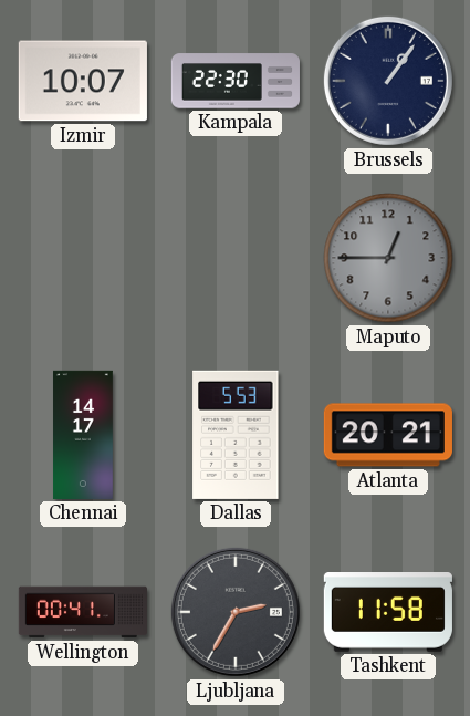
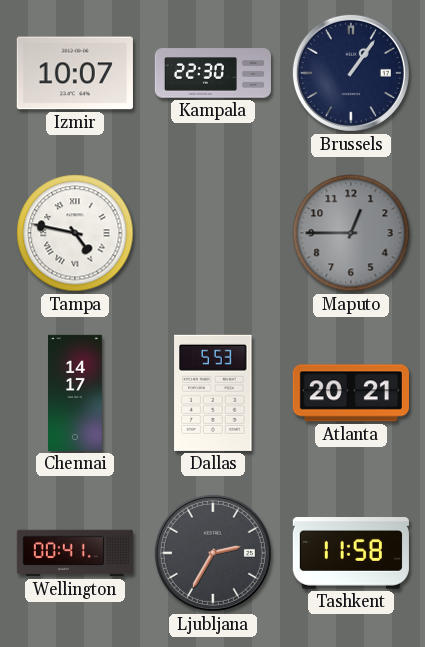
Tampa: none -> 4:47 (75, 233)
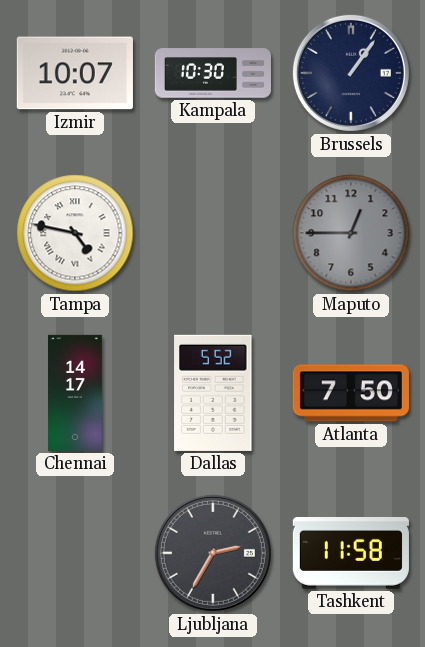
Kampala: 22:30 -> 10:30 (213, 73)
Dallas: 5:53 -> 5:52 (213, 393)
Atlanta: 20:21 -> 7:50 (351, 393)
Wellington: 00:41 -> none (75, 553)
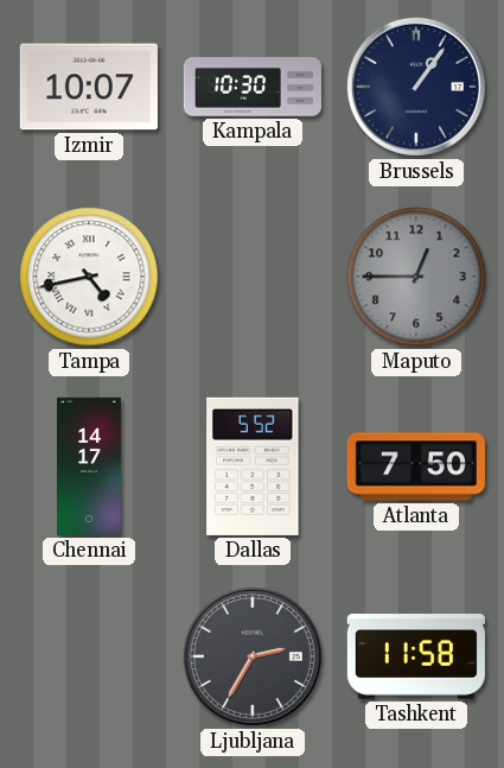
Tampa: 4:47 -> 4:43 (89, 277)
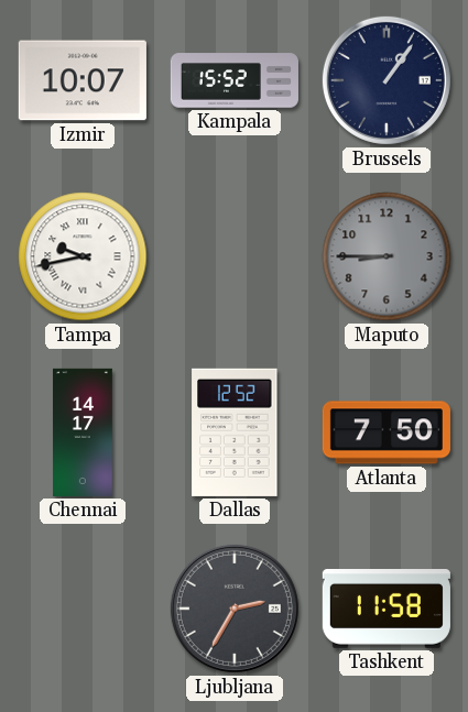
Kampala: 10:30 -> 15:52 (235, 80)
Tampa: 4:43 -> 9:43 (83, 256)
Maputo: 12:45 -> 8:45 (387, 256)
Dallas: 5:52 -> 12:52 (235, 432)
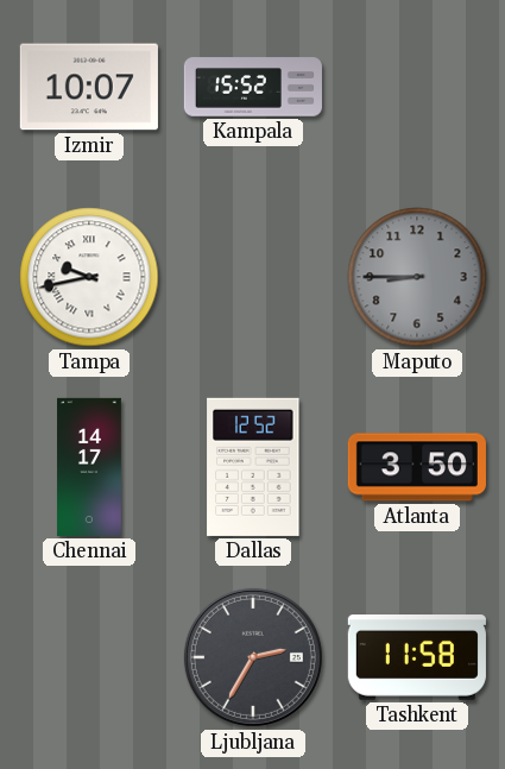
Brussels: 1:06 -> none (387, 80)
Atlanta: 7:50 -> 3:50 (417, 467)
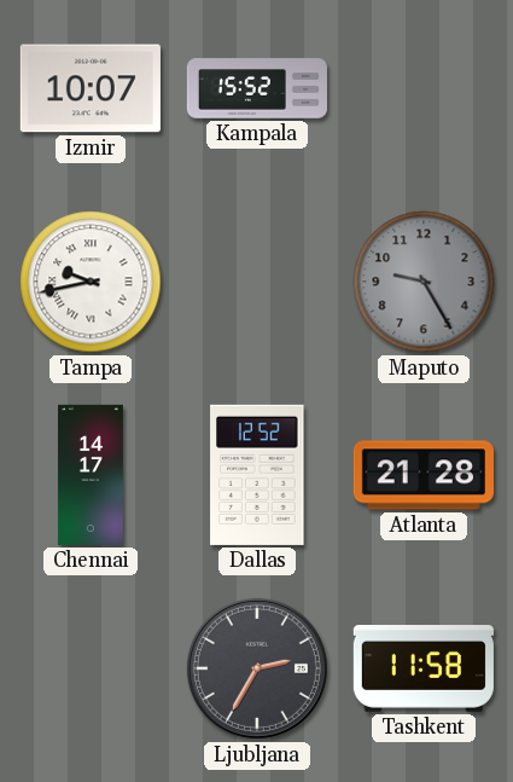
Maputo: 8:45 -> 9:25 (424, 282)
Atlanta: 3:50 -> 21:28 (424, 475)
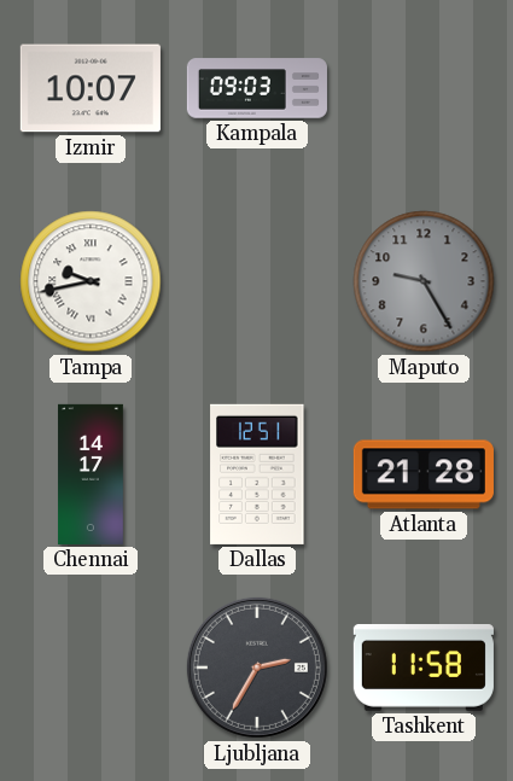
Kampala: 15:52 -> 09:03 (257, 88)
Dallas: 12:52 -> 12:51 (257, 474)
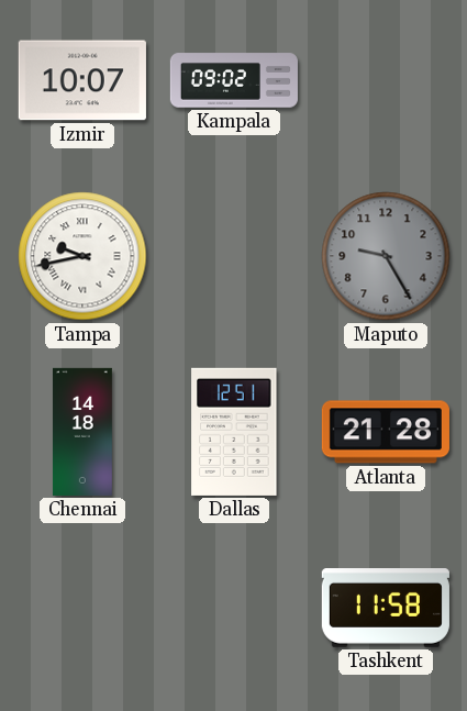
Kampala: 09:03 -> 09:02 (234, 80)
Chennai: 14:17 -> 14:18 (84, 432)
Ljubljana: 2:35 -> none (257, 668)
